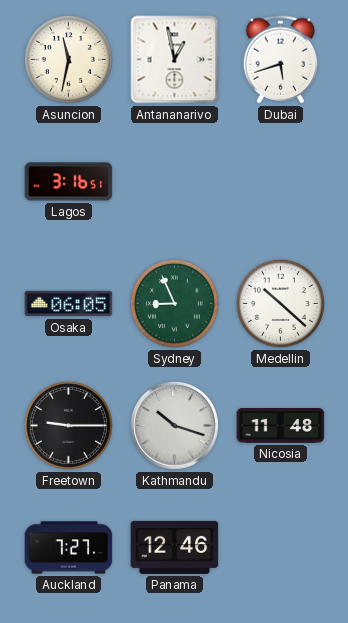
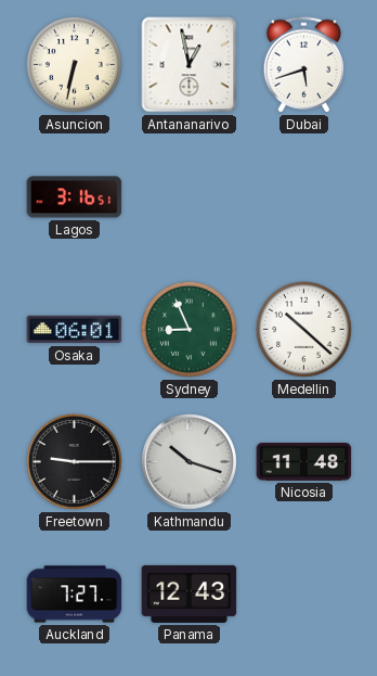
Asuncion: 11:32 -> 6:32 (74, 64)
Osaka: 06:05 -> 06:01 (75, 330)
Panama: 12:46 -> 12:43 (190, 594)
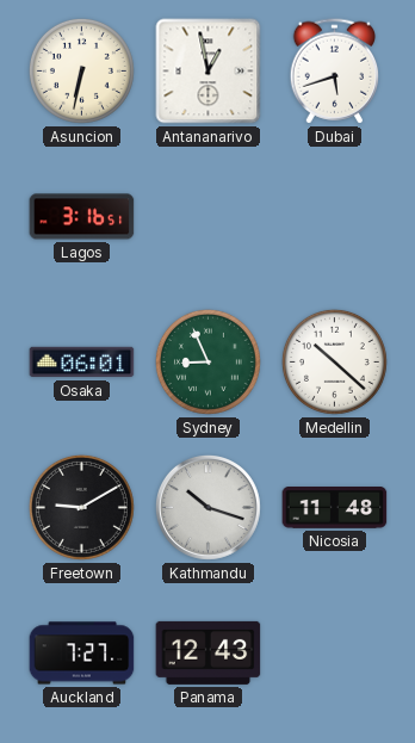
Freetown: 9:15 -> 9:10 (81, 507)
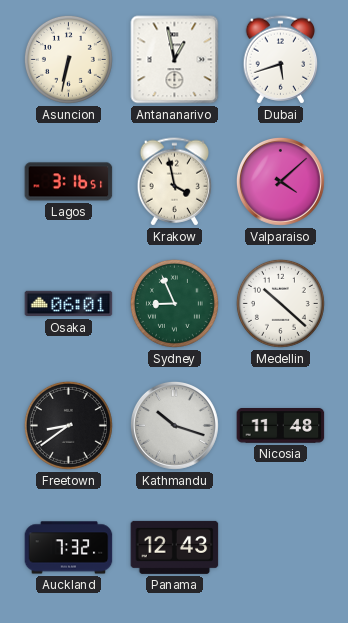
Krakow: none -> 3:58 (175, 182)
Valparaiso: none -> 4:08 (280, 181)
Freetown: 9:10 -> 8:39 (68, 425)
Auckland: 7:27 -> 7:32 (69, 548)
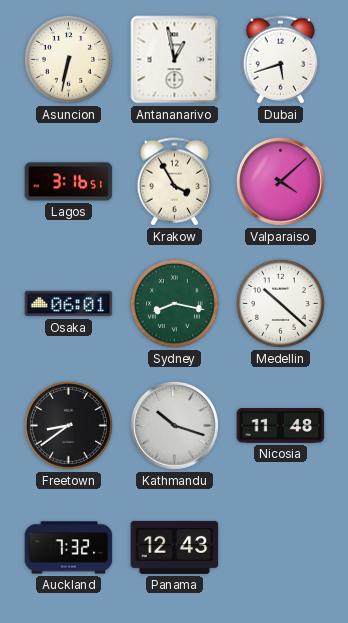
Krakow: 3:58 -> 3:55 (175, 182)
Sydney: 8:56 -> 8:17 (174, 303)
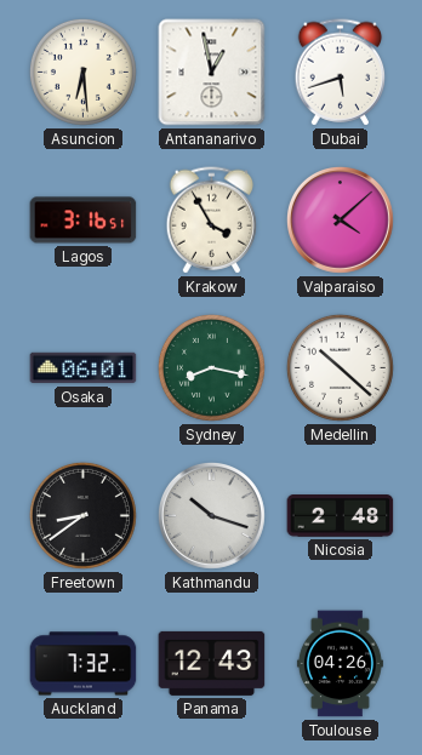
Asuncion: 6:32 -> 6:29 (82, 72)
Nicosia: 11:48 -> 2:48 (341, 516)
Toulouse: none -> 04:26 (340, 664)
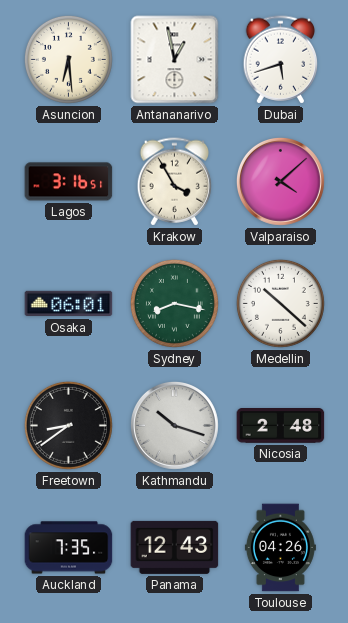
Auckland: 7:32 -> 7:35 (69, 548)
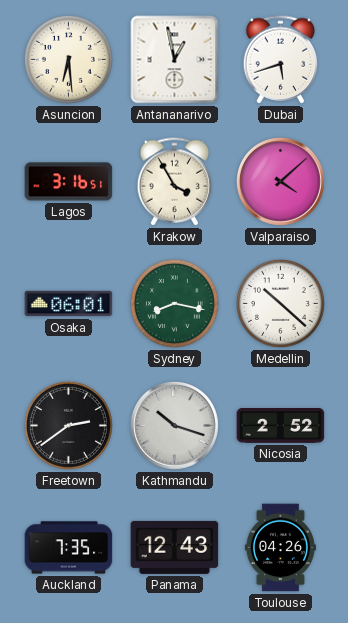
Freetown: 8:39 -> 2:39 (68, 425)
Nicosia: 2:48 -> 2:52 (281, 426)
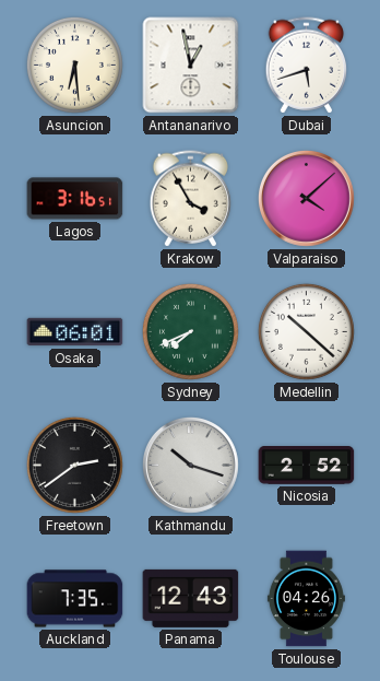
Sydney: 8:17 -> 7:41 (190, 331)
